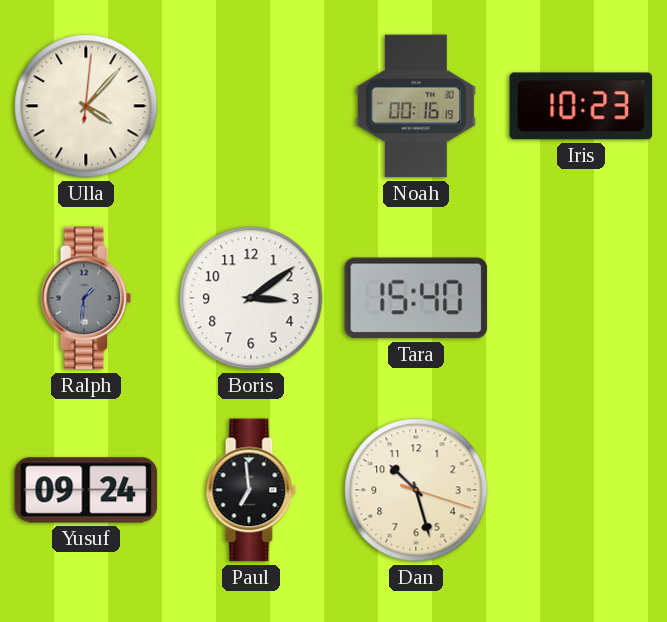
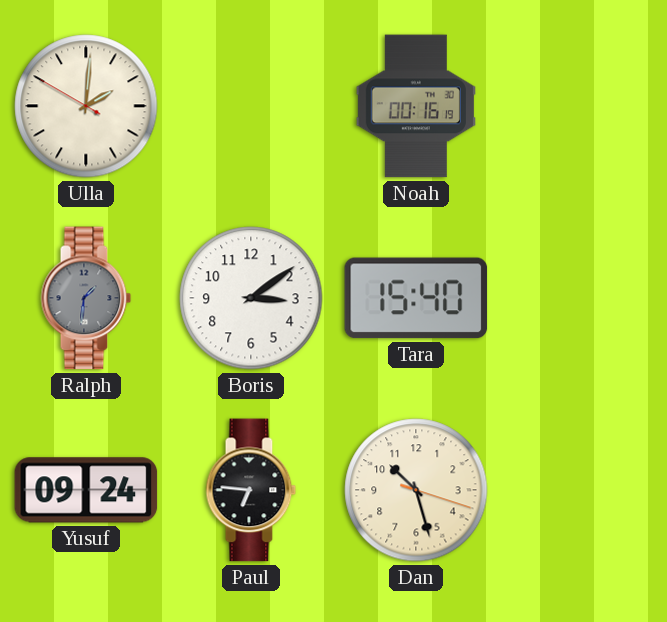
Ulla: 4:07 -> 2:00 (86, 106)
Iris: 10:23 -> none (581, 106)
Paul: 6:59 -> 6:46 (251, 490)
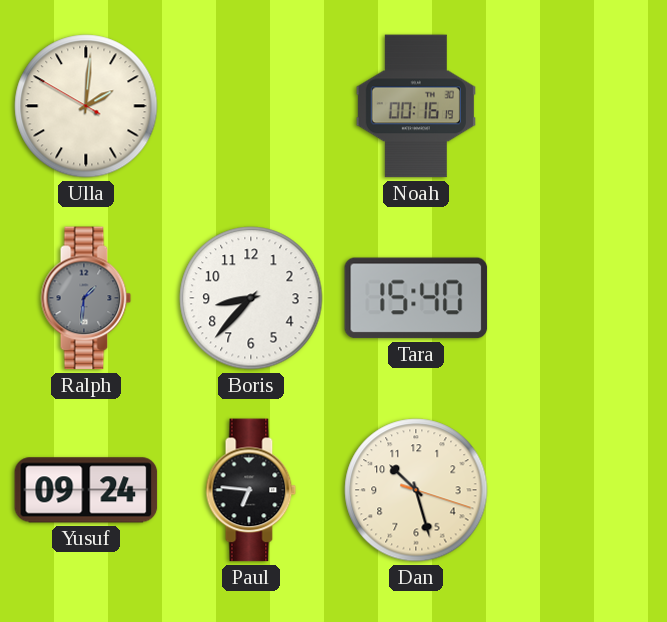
Boris: 3:09 -> 8:37 (251, 298)
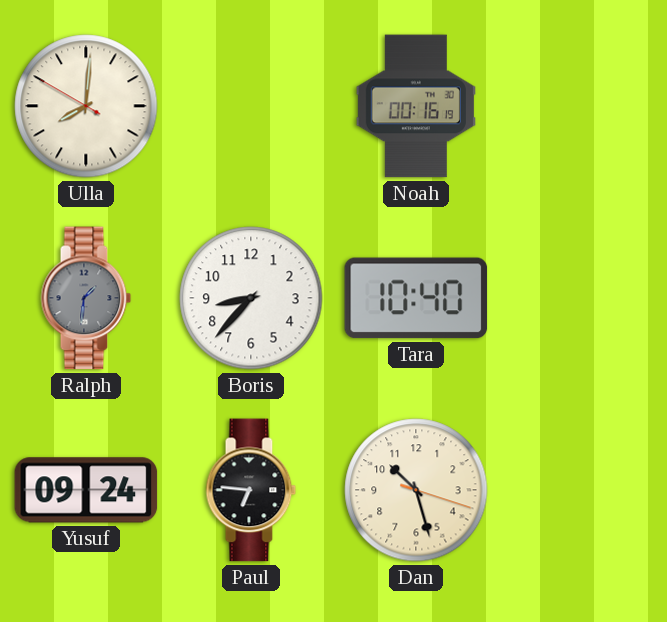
Ulla: 2:00 -> 8:00 (86, 106)
Tara: 15:40 -> 10:40 (416, 298)
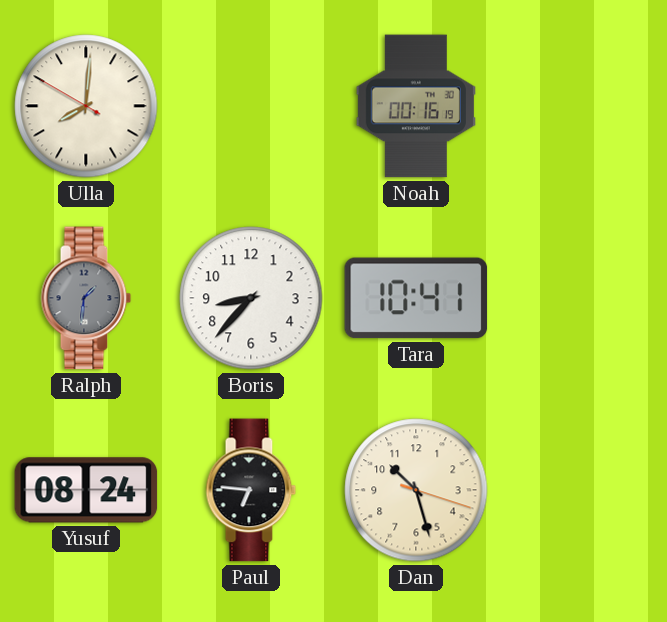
Tara: 10:40 -> 10:41 (416, 298)
Yusuf: 09:24 -> 08:24 (86, 490)
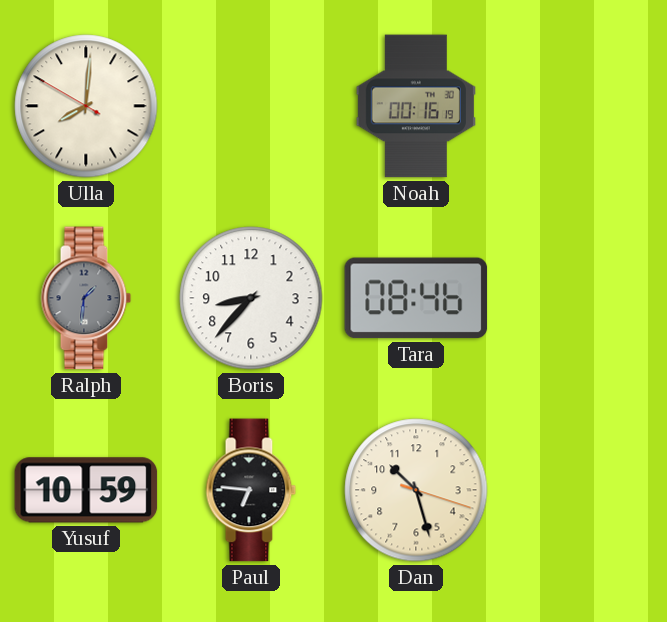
Tara: 10:41 -> 08:46 (416, 298)
Yusuf: 08:24 -> 10:59 (86, 490)
